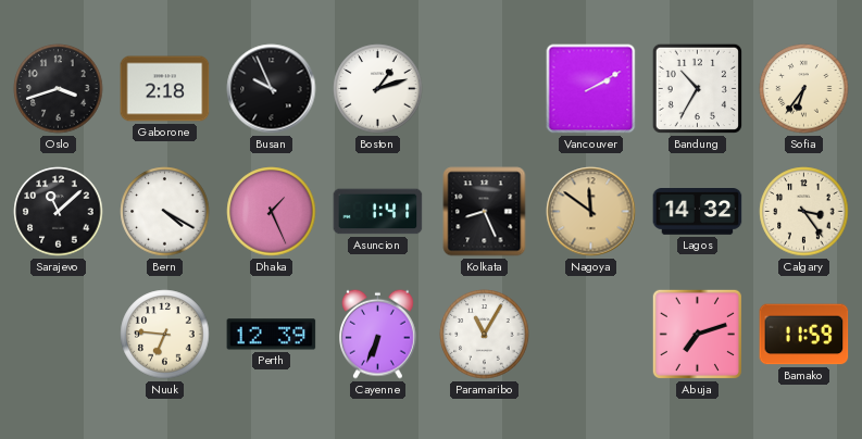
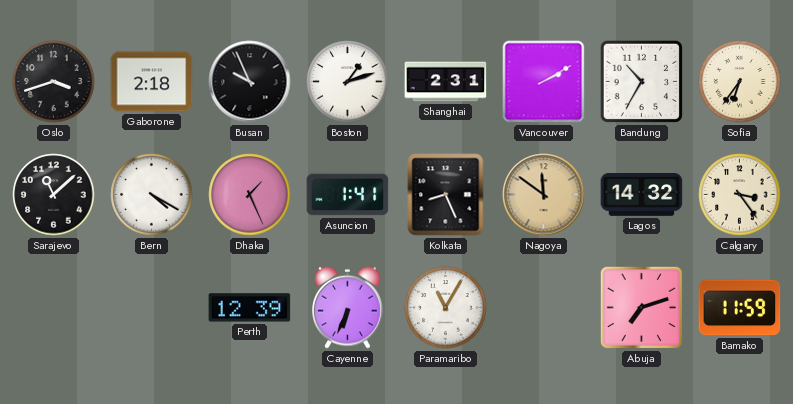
Shanghai: none -> 2:31 (446, 82)
Nuuk: 6:46 -> none (165, 335)
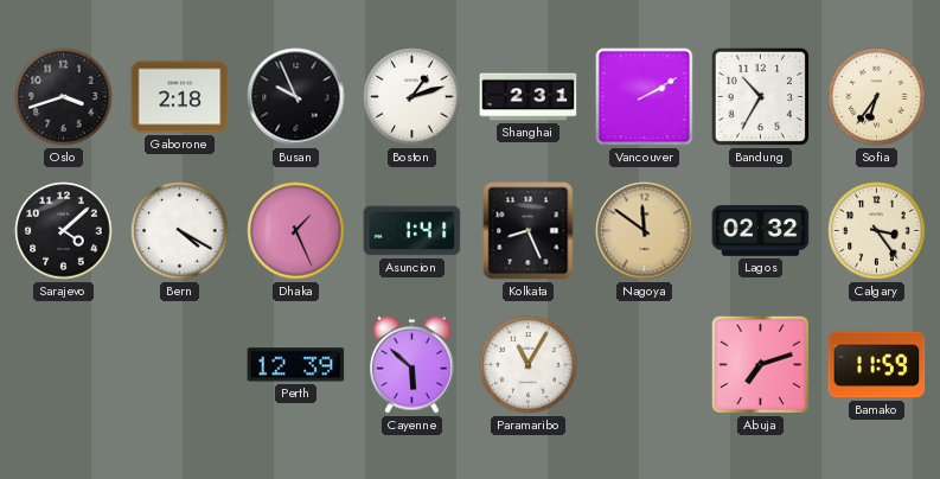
Sarajevo: 11:08 -> 4:08 (64, 231)
Lagos: 14:32 -> 02:32 (761, 231)
Cayenne: 6:34 -> 5:52 (413, 364)
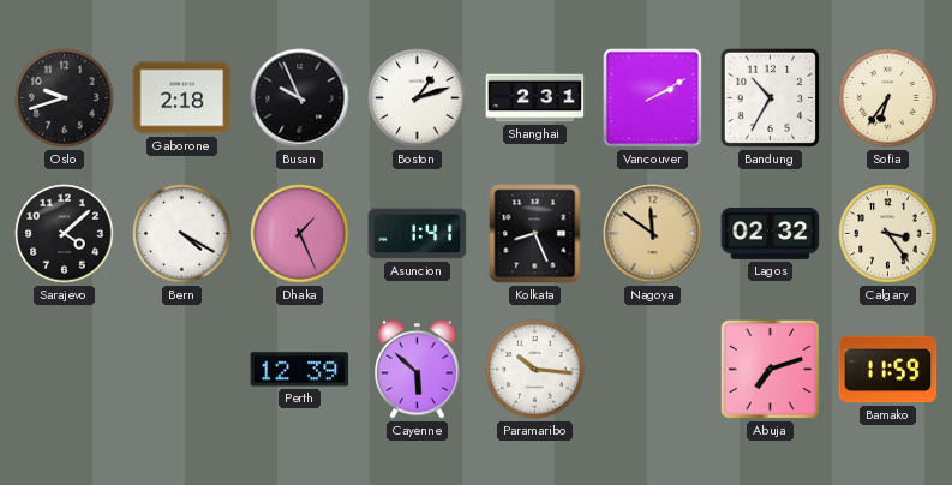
Oslo: 3:42 -> 9:42 (65, 98)
Paramaribo: 11:05 -> 10:16 (535, 370)
